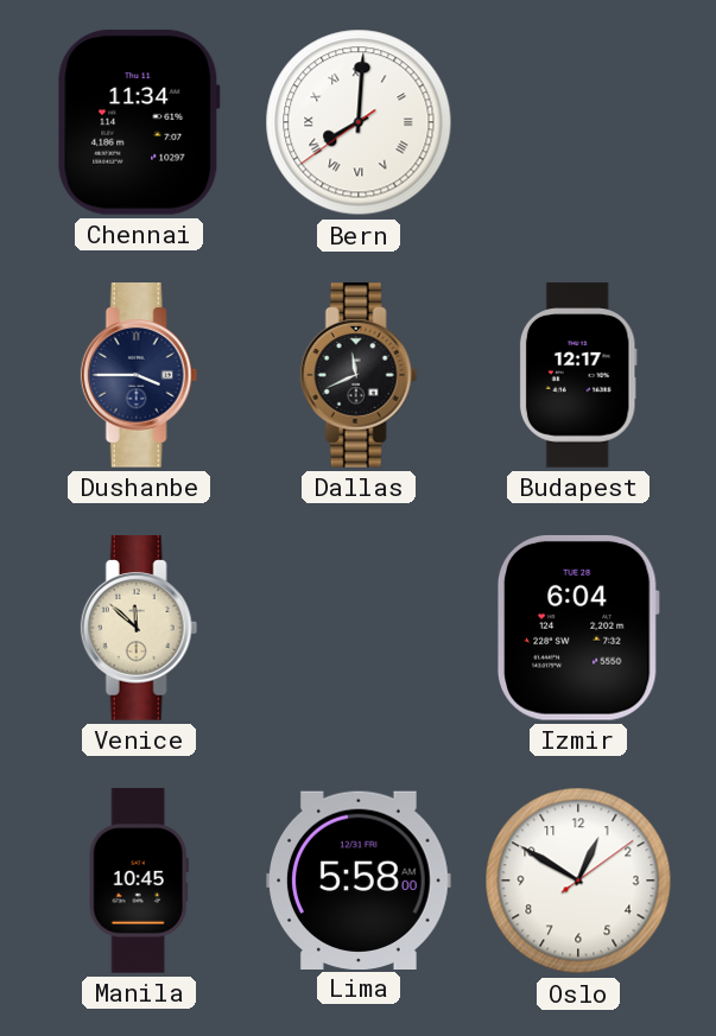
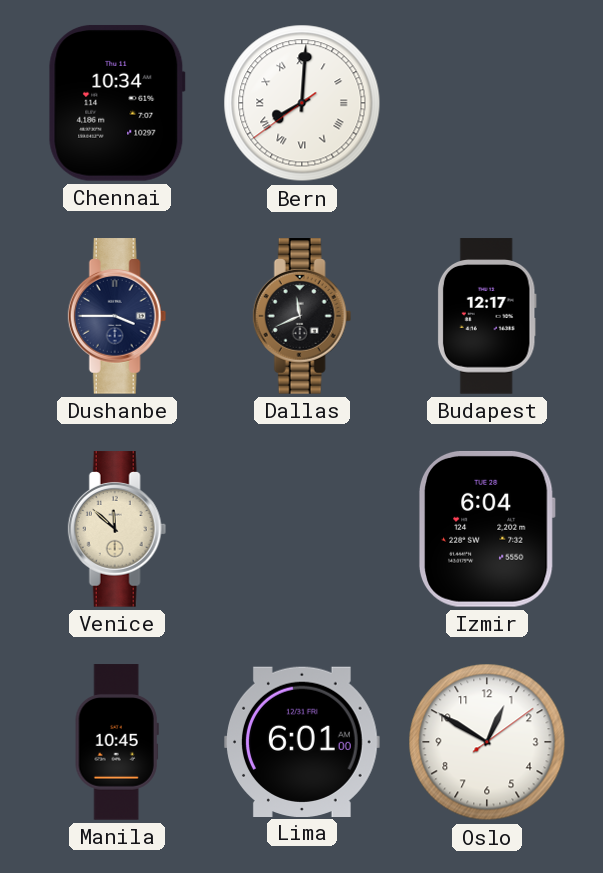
Chennai: 11:34 -> 10:34 (117, 103)
Lima: 5:58 -> 6:01 (302, 741)
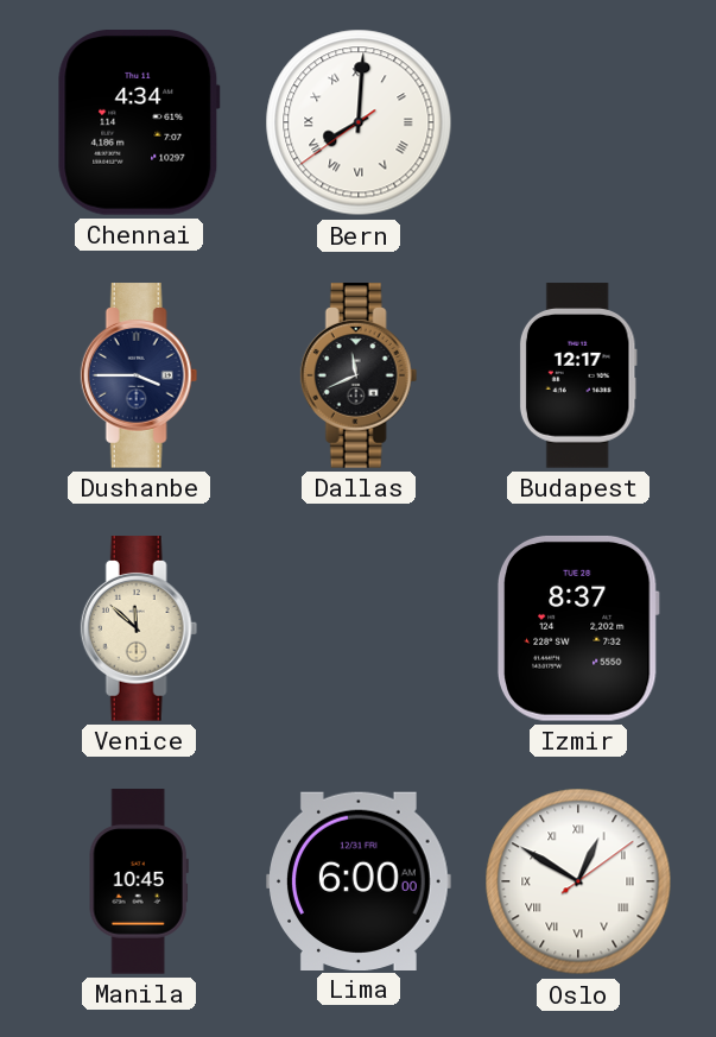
Chennai: 10:34 -> 4:34 (139, 122)
Izmir: 6:04 -> 8:37 (578, 628)
Lima: 6:01 -> 6:00 (359, 880)
Oslo numerals: Arabic -> Roman (578, 881)
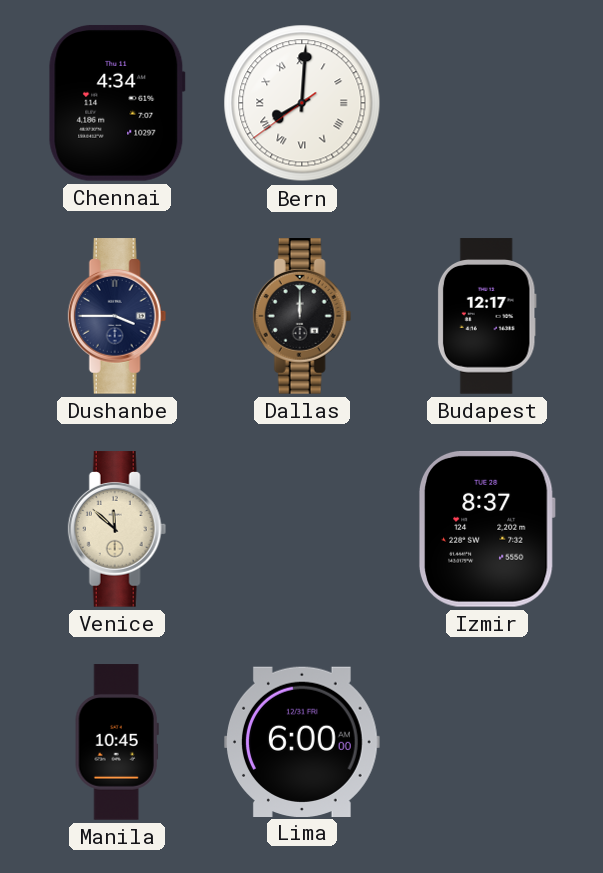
Dallas: 11:41 -> 12:00 (302, 316)
Oslo: 12:50 -> none (578, 881)
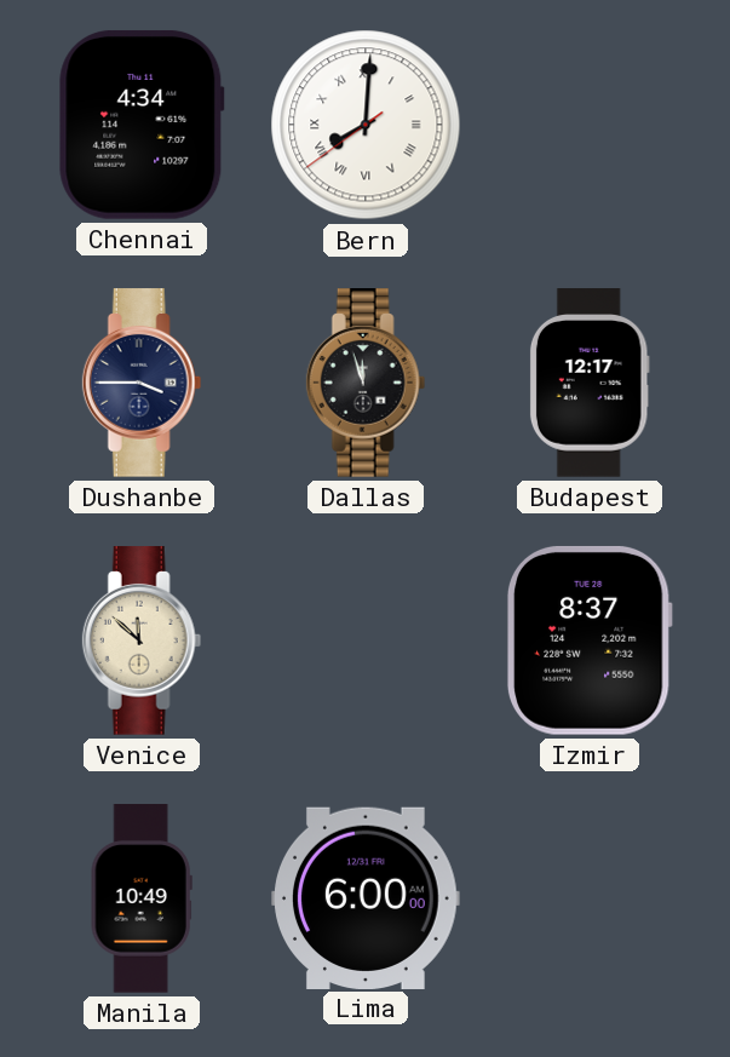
Dallas: 12:00 -> 11:57 (366, 383)
Manila: 10:45 -> 10:49 (142, 898)
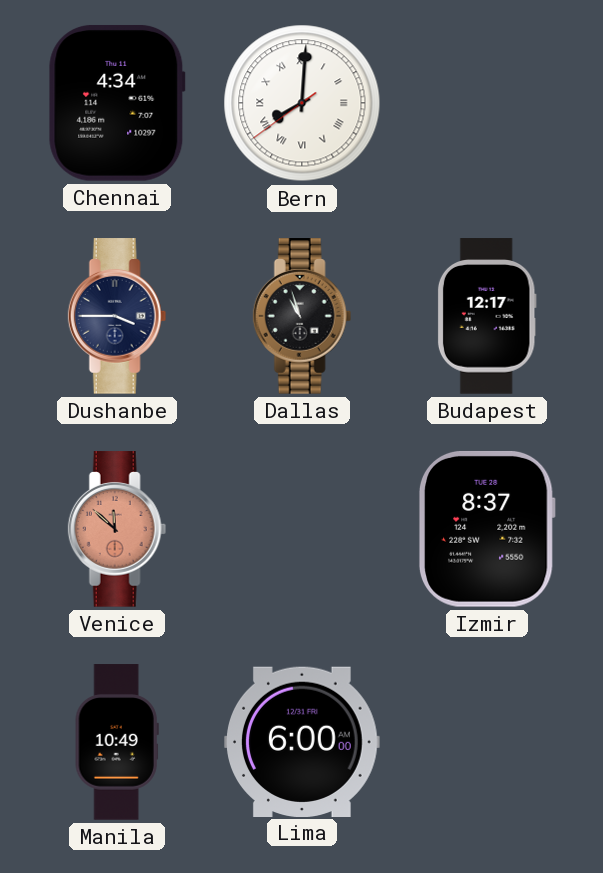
Dallas: 11:57 -> 10:57 (302, 316)
Venice dial: cream -> salmon (117, 529)
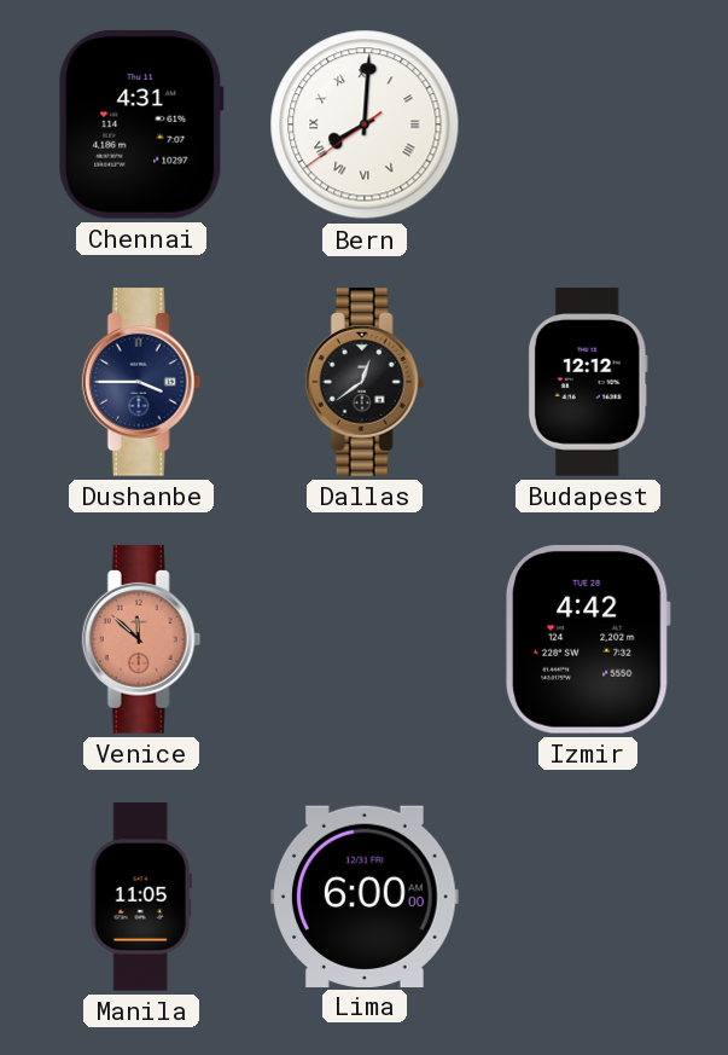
Chennai: 4:34 -> 4:31 (141, 124)
Dallas: 10:57 -> 12:39 (365, 382)
Budapest: 12:17 -> 12:12 (588, 382)
Izmir: 8:37 -> 4:42 (588, 639)
Manila: 10:49 -> 11:05 (141, 897)
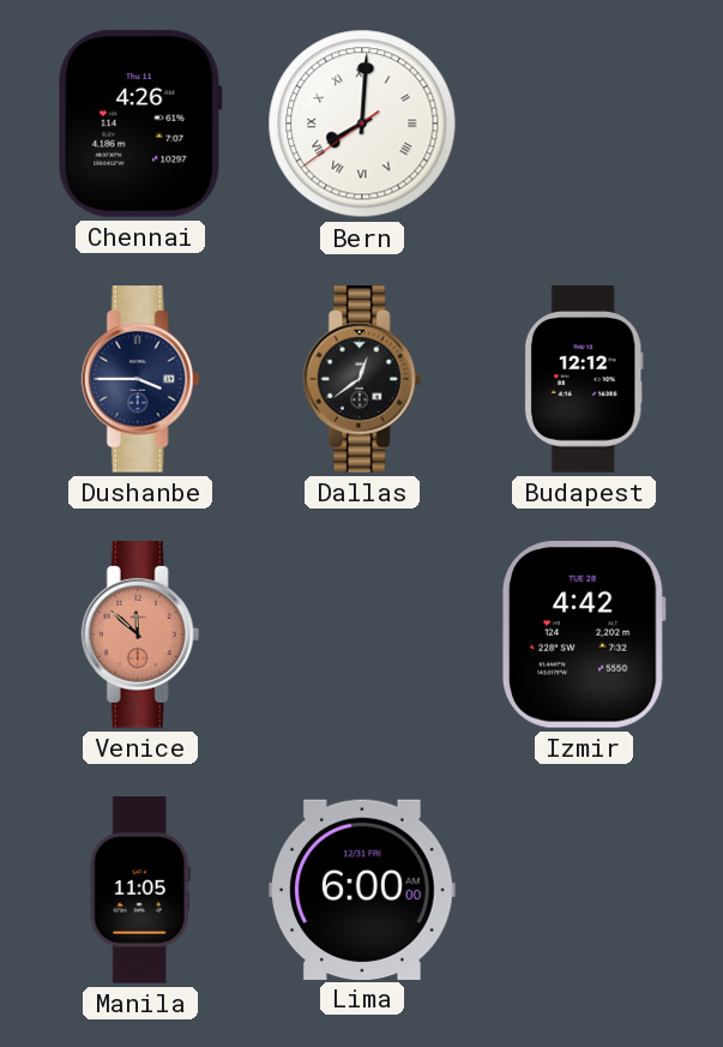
Chennai: 4:31 -> 4:26 (140, 124)
